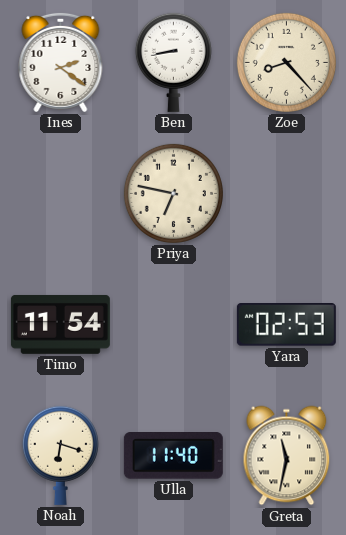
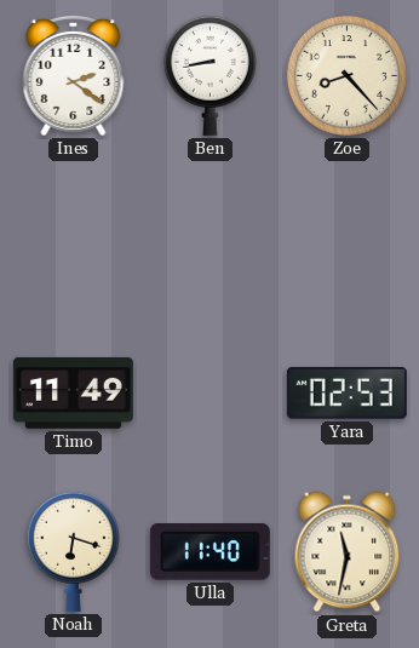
Priya: 6:47 -> none (173, 193)
Timo: 11:54 -> 11:49 (73, 392)
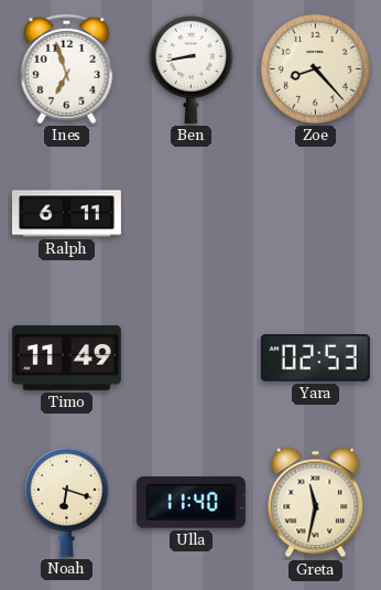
Ines: 2:21 -> 6:57 (67, 68)
Ralph: none -> 6:11 (66, 214)
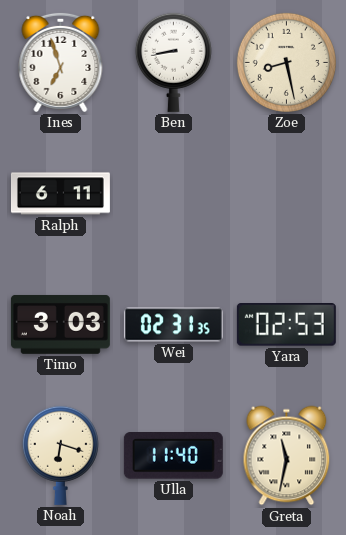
Zoe: 8:23 -> 8:28 (286, 62)
Timo: 11:49 -> 3:03 (60, 324)
Wei: none -> 02:31 (173, 325)
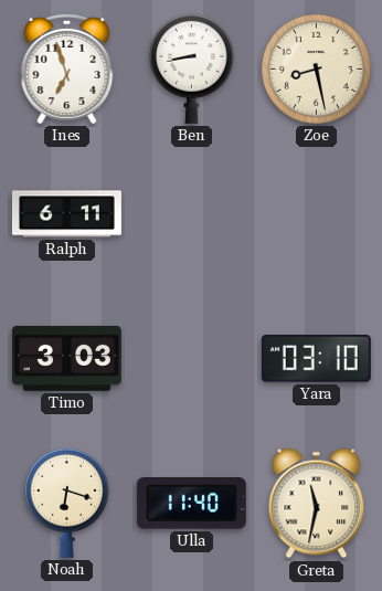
Wei: 02:31 -> none (173, 325)
Yara: 02:53 -> 03:10 (316, 359)
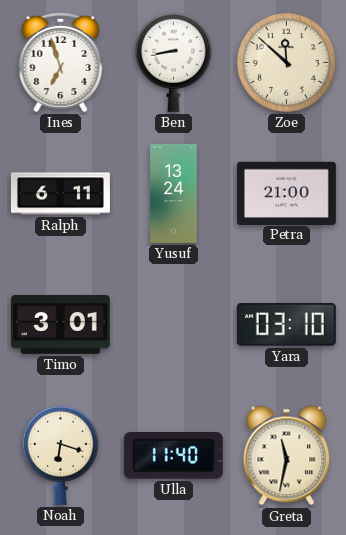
Zoe: 8:28 -> 11:52 (286, 62)
Yusuf: none -> 13:24 (174, 193)
Petra: none -> 21:00 (286, 193)
Timo: 3:03 -> 3:01 (60, 324)
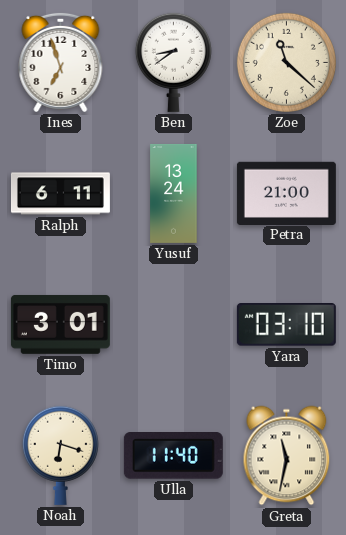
Ben: 8:43 -> 8:39 (173, 62)
Zoe: 11:52 -> 11:22 (286, 62)
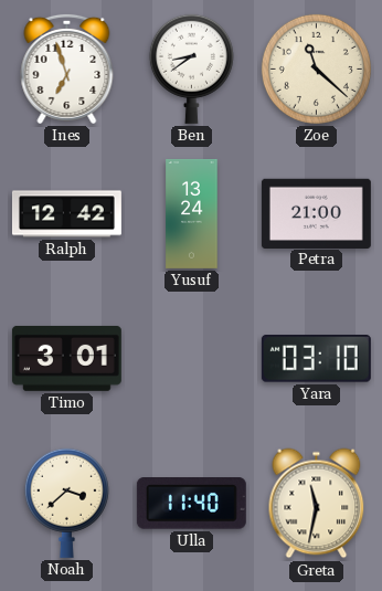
Ralph: 6:11 -> 12:42 (66, 214)
Noah: 6:18 -> 3:38 (66, 503)
